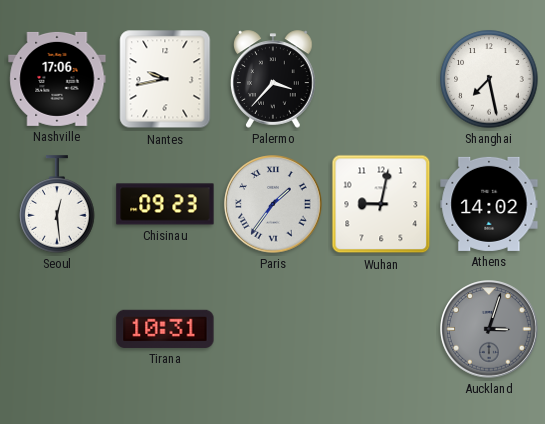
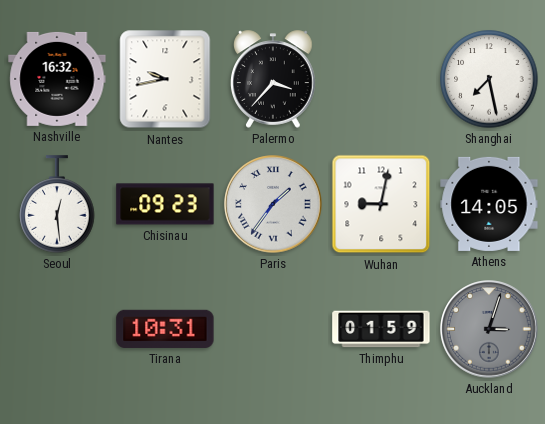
Nashville: 17:06 -> 16:32 (57, 79)
Athens: 14:02 -> 14:05 (489, 204)
Thimphu: none -> 01:59 (381, 329)
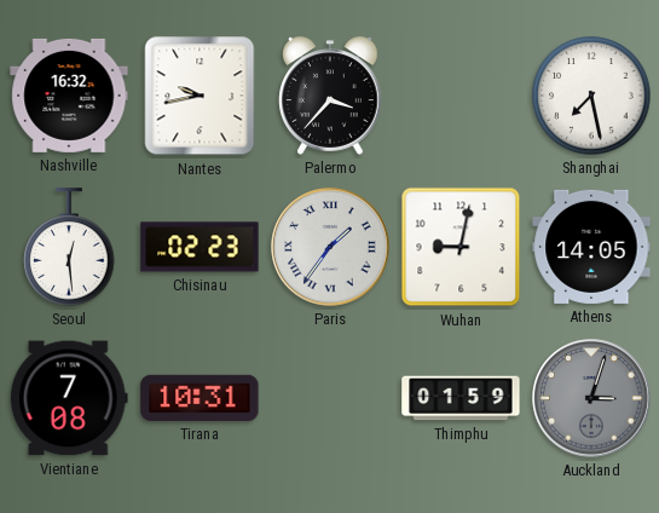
Chisinau: 09:23 -> 02:23 (200, 247)
Vientiane: none -> 7:08 (69, 398)
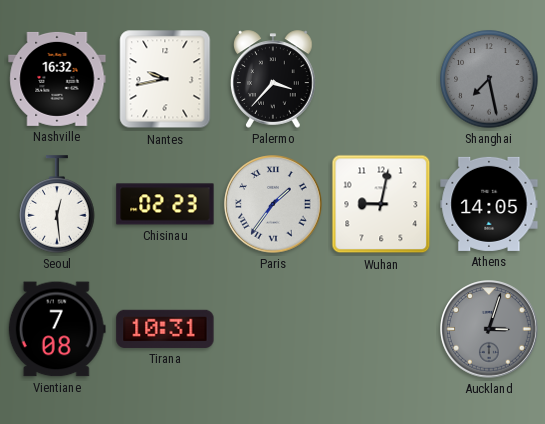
Shanghai dial: white -> grey (489, 79)
Thimphu: 01:59 -> none (461, 398)
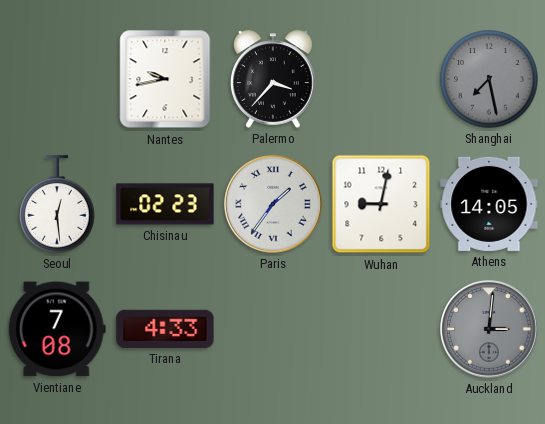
Nashville: 16:32 -> none (57, 79)
Tirana: 10:31 -> 4:33 (165, 329)
Auckland: 3:03 -> 3:01 (489, 329)
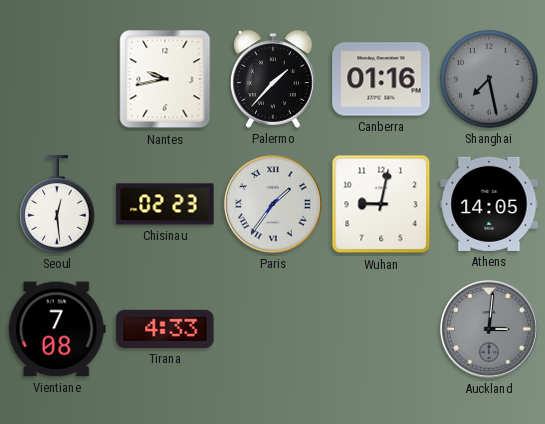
Palermo: 3:37 -> 1:37 (274, 79)
Canberra: none -> 01:16 (381, 79)
